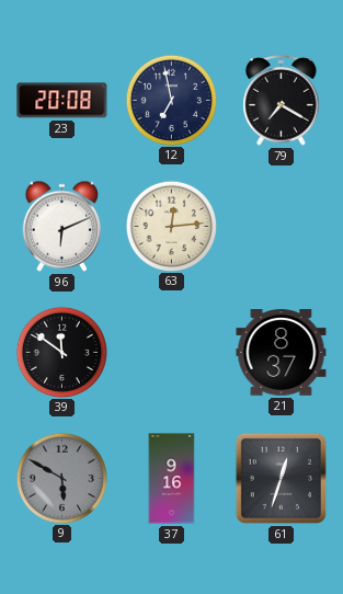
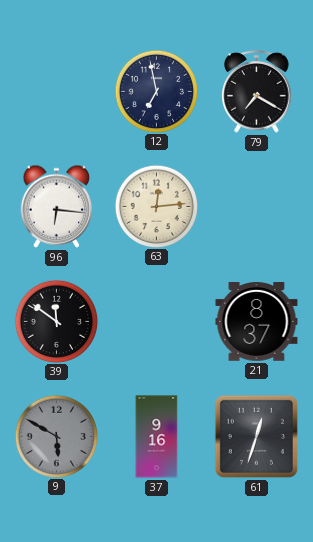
23: 20:08 -> none (62, 101)
96: 6:11 -> 6:16 (57, 206)
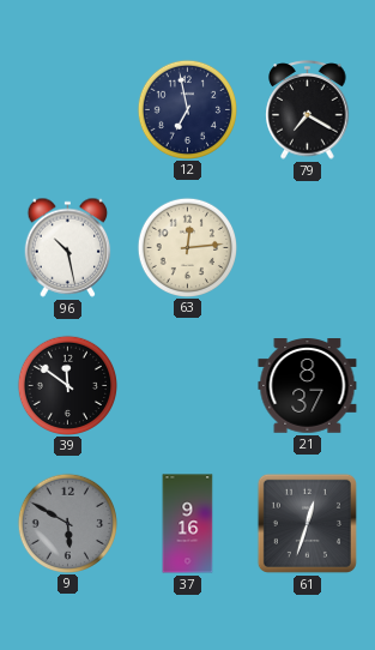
96: 6:16 -> 10:28 (68, 247)
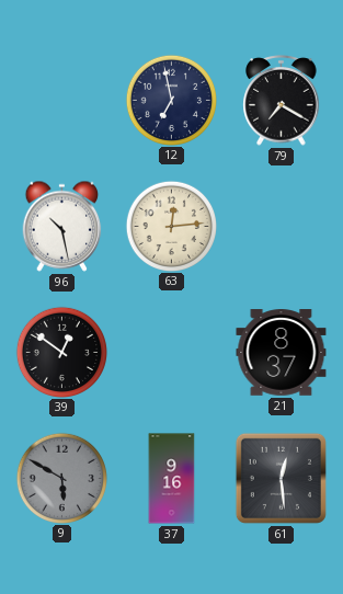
39: 11:51 -> 12:51 (61, 352)
61: 12:33 -> 12:29 (281, 478)
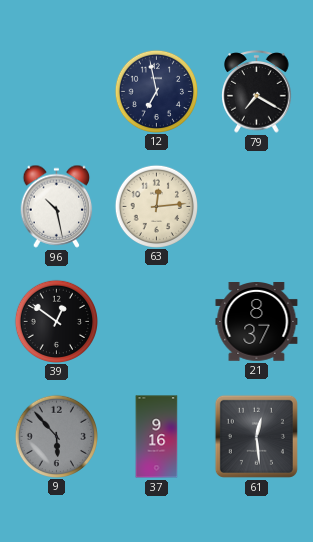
9: 5:50 -> 5:53 (56, 436)
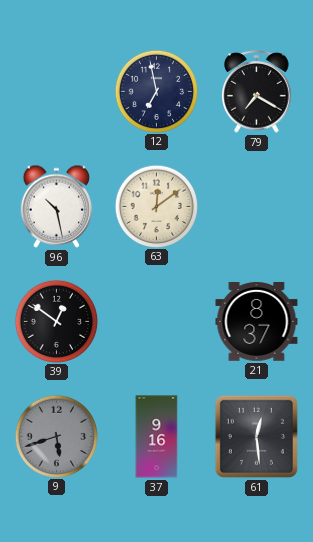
63: 12:14 -> 12:09 (156, 206)
9: 5:53 -> 5:42 (56, 436)
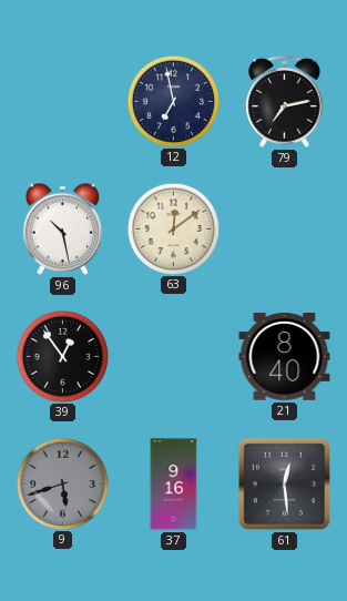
79: 7:20 -> 7:13 (285, 102)
39: 12:51 -> 12:54 (62, 356)
21: 8:37 -> 8:40 (285, 357)
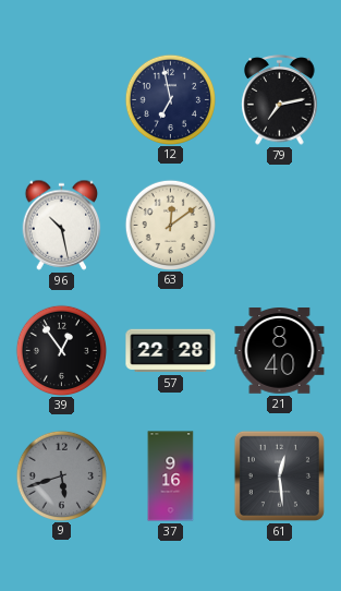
57: none -> 22:28 (171, 351)
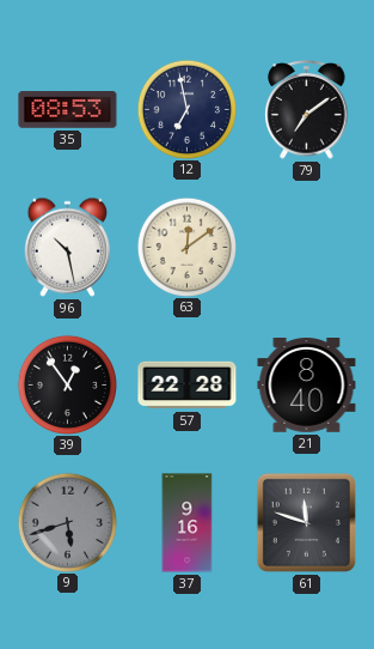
35: none -> 08:53 (68, 110)
79: 7:13 -> 7:09 (307, 110)
61: 12:29 -> 11:48 (306, 522)
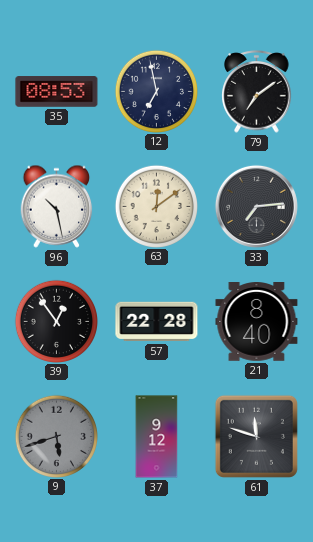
33: none -> 7:14 (256, 206)
37: 9:16 -> 9:12 (157, 437)
